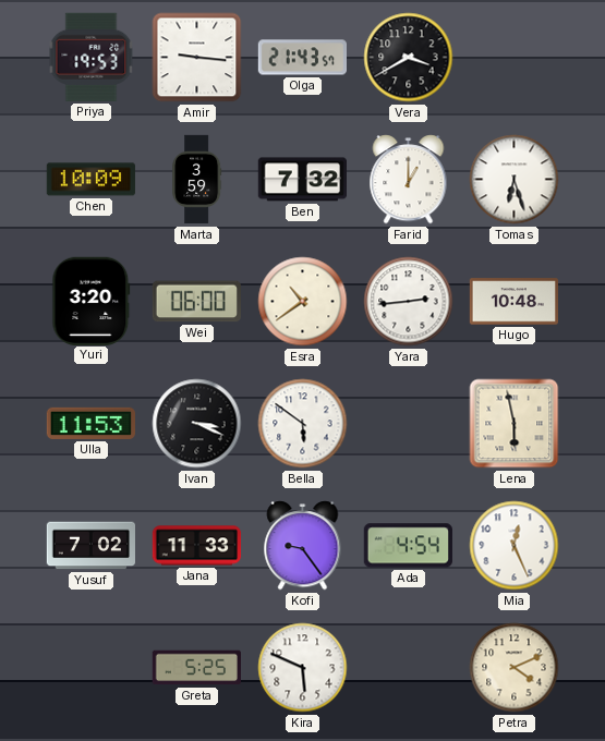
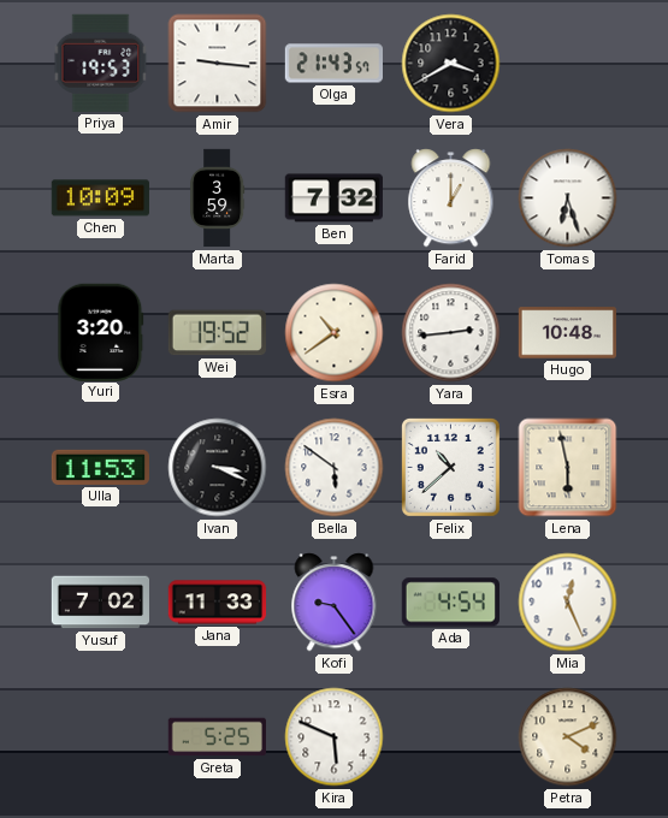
Wei: 06:00 -> 19:52 (217, 333)
Felix: none -> 10:38 (450, 467)
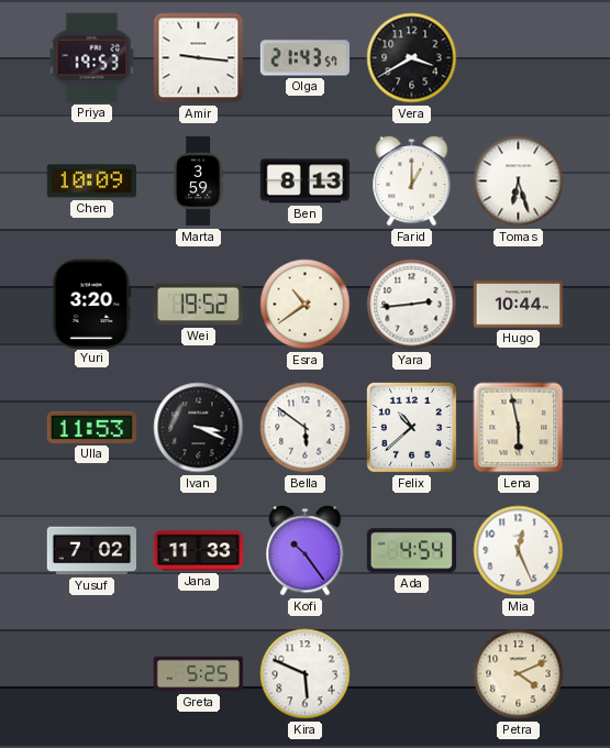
Ben: 7:32 -> 8:13 (304, 182)
Hugo: 10:48 -> 10:44 (518, 305)
Kofi: 9:24 -> 10:24 (306, 551)
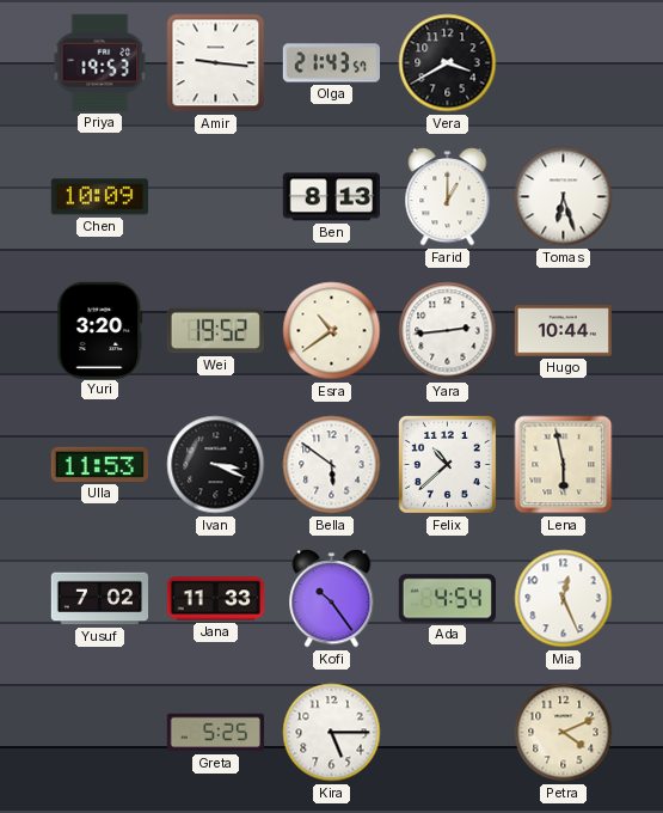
Marta: 3:59 -> none (199, 182)
Kira: 5:49 -> 5:15 (332, 733)
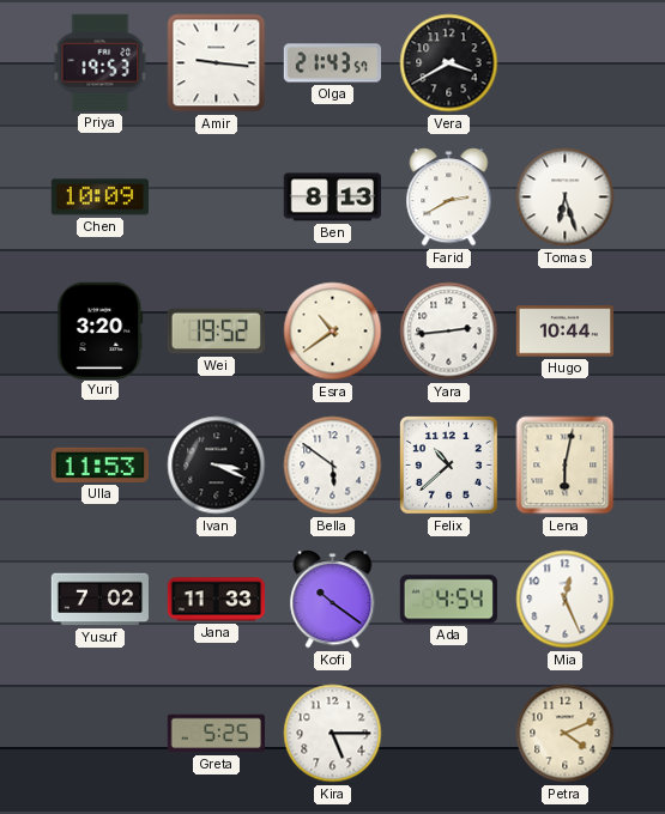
Farid: 1:00 -> 2:40 (449, 198)
Lena: 5:58 -> 6:02 (566, 466)
Kofi: 10:24 -> 10:21 (333, 600)
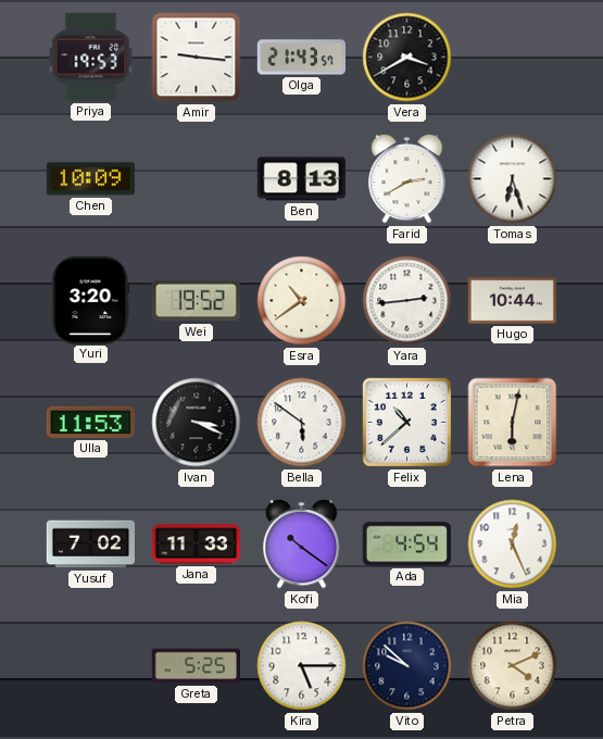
Vito: none -> 9:52 (407, 666)
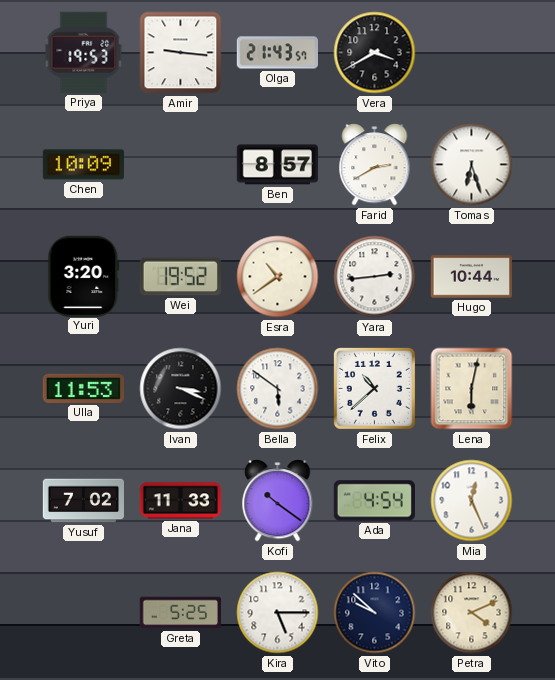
Ben: 8:13 -> 8:57 (277, 165)
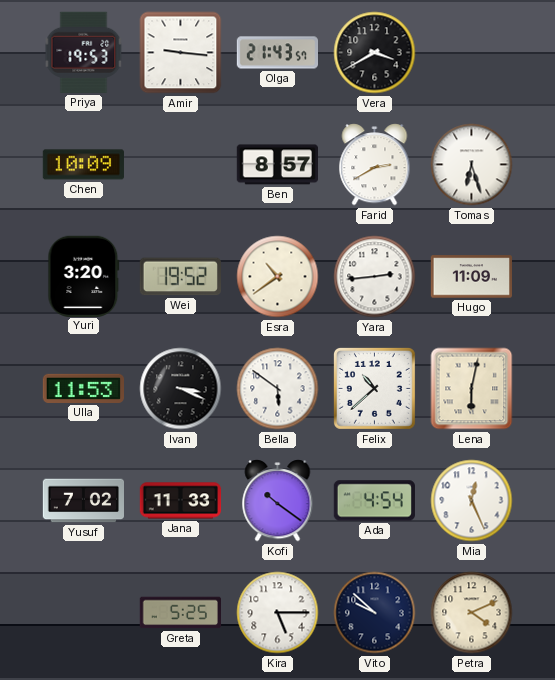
Hugo: 10:44 -> 11:09 (471, 277)
